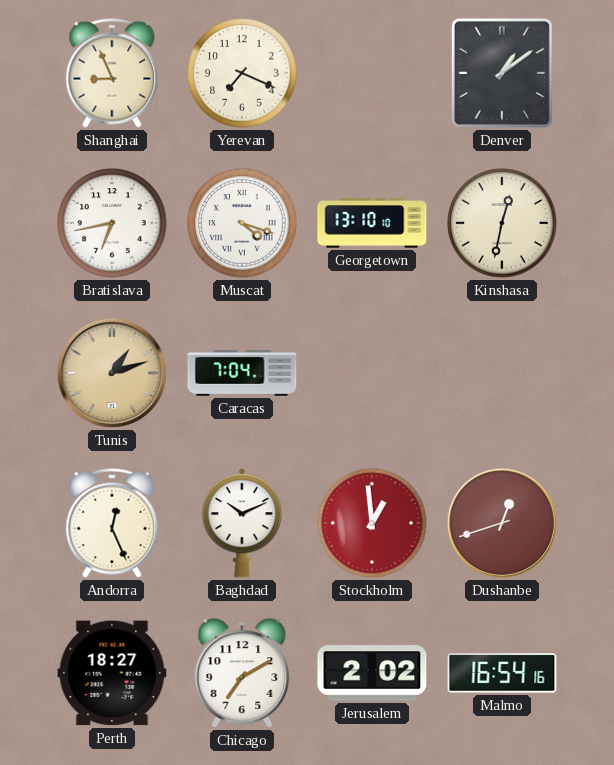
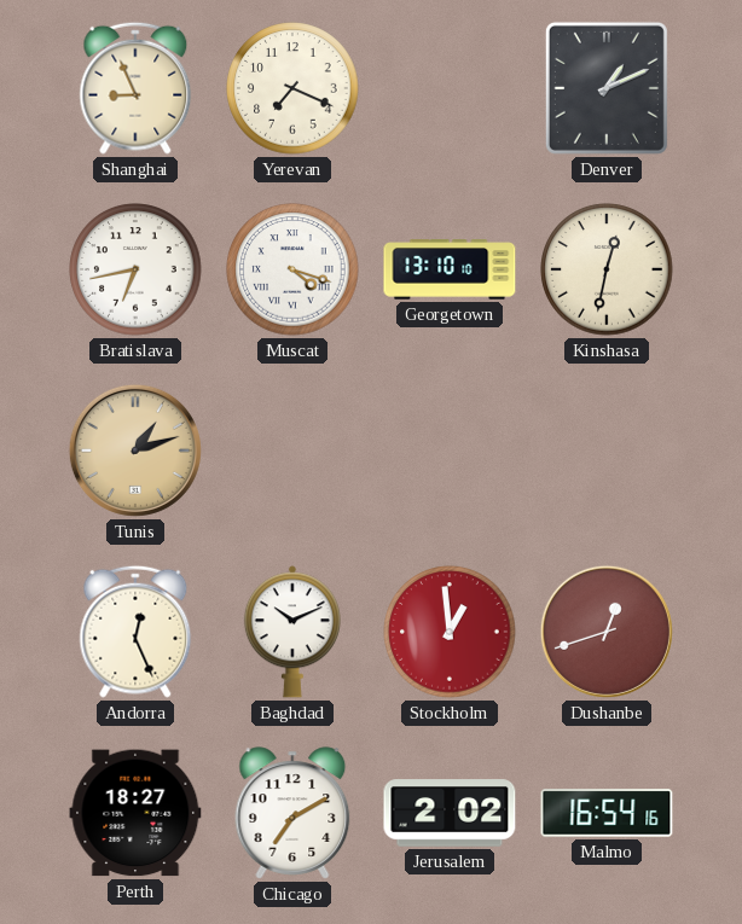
Denver: 1:09 -> 1:11 (607, 88)
Caracas: 7:04 -> none (242, 374)
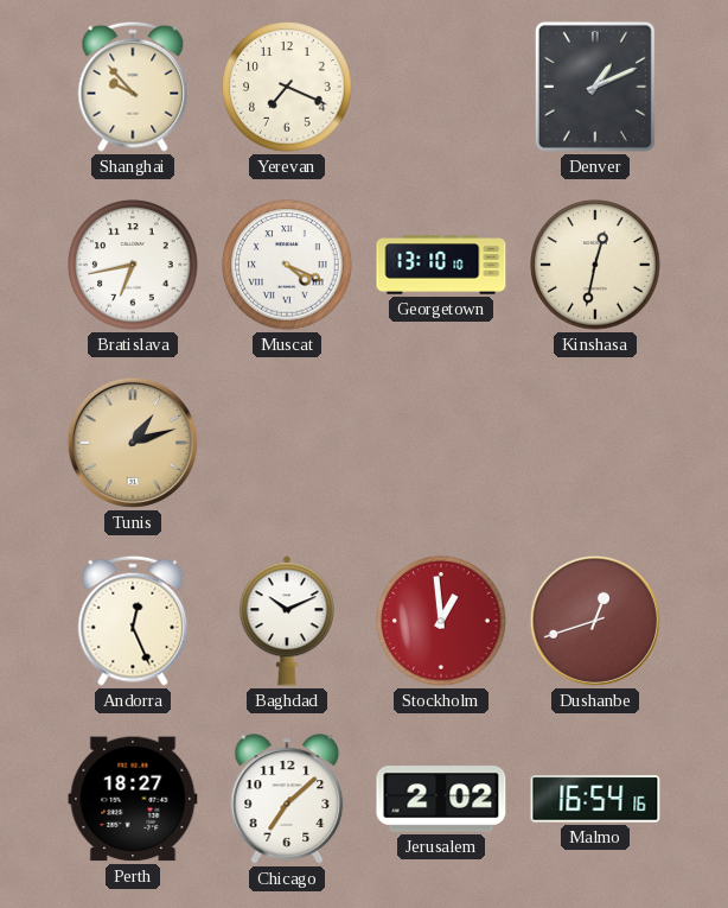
Shanghai: 8:56 -> 9:53 (133, 87)
Muscat: 4:18 -> 4:19 (287, 265)
Chicago: 7:10 -> 7:08 (287, 799)
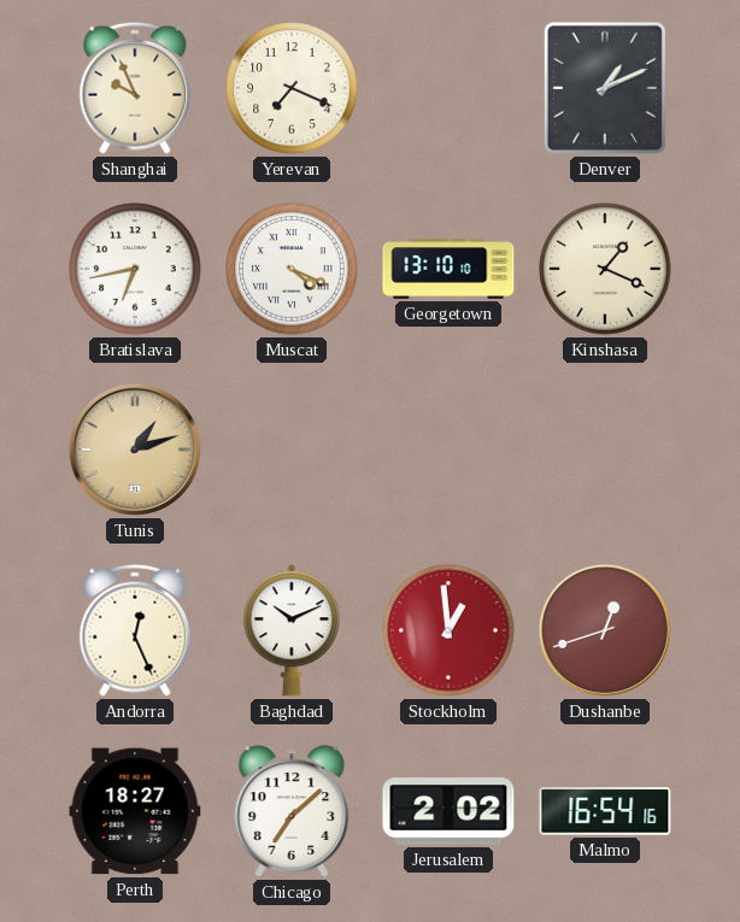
Shanghai: 9:53 -> 9:56 (135, 88)
Kinshasa: 12:32 -> 1:19 (605, 269)
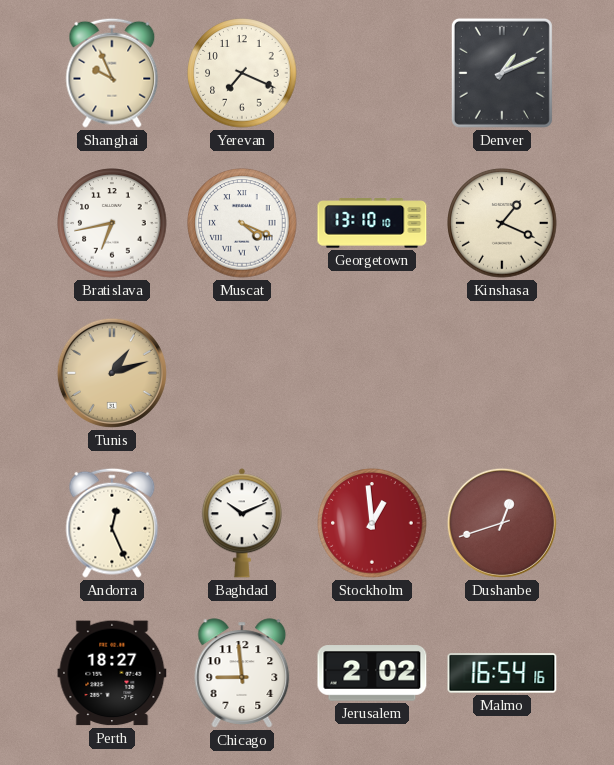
Chicago: 7:08 -> 8:59 (242, 673)
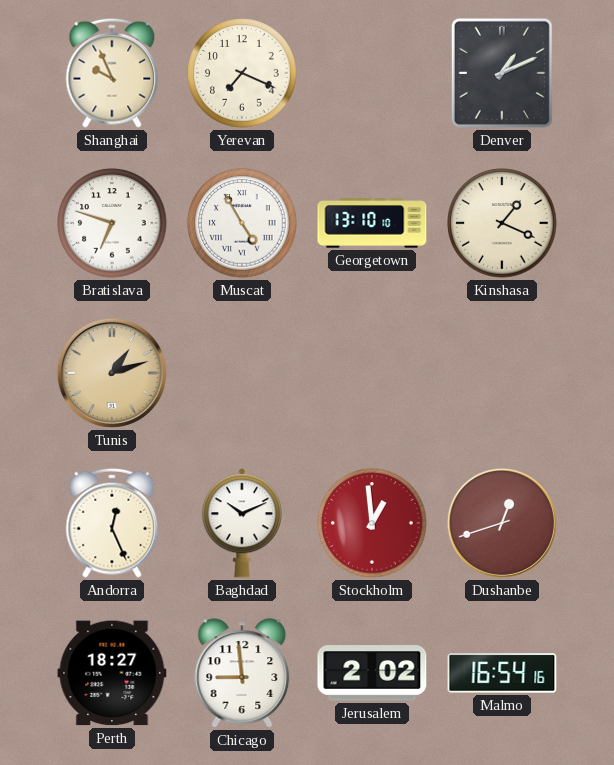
Bratislava: 6:43 -> 6:48 (112, 223)
Muscat: 4:19 -> 4:55 (242, 223)
